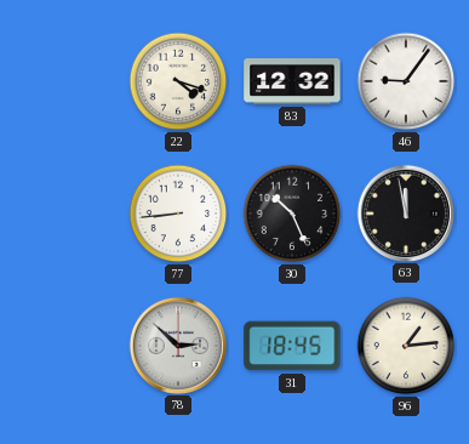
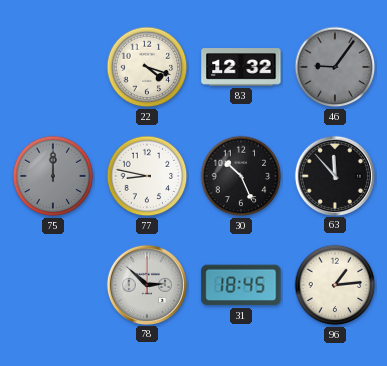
46 dial: white -> grey (335, 67)
75: none -> 12:00 (53, 176)
77: 8:44 -> 8:47 (147, 176)
63: 11:58 -> 11:53 (334, 175)
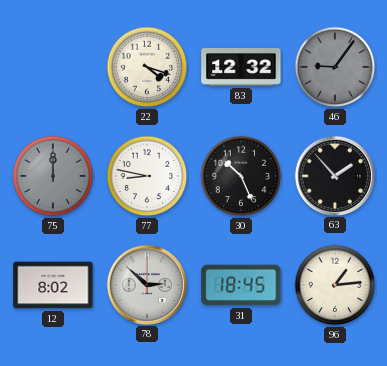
63: 11:53 -> 1:53 (334, 175)
12: none -> 8:02 (53, 285)
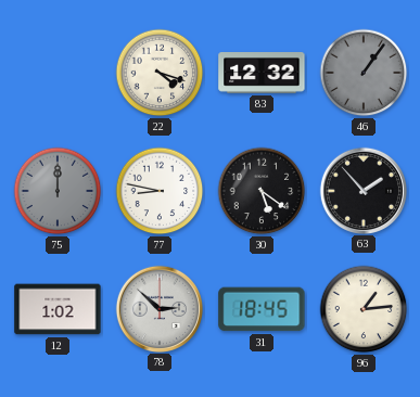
46: 9:06 -> 1:06 (364, 73)
30: 10:26 -> 5:21 (262, 191)
12: 8:02 -> 1:02 (58, 309)
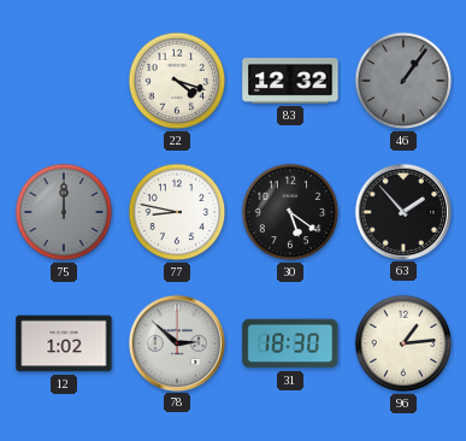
31: 18:45 -> 18:30 (290, 343)
